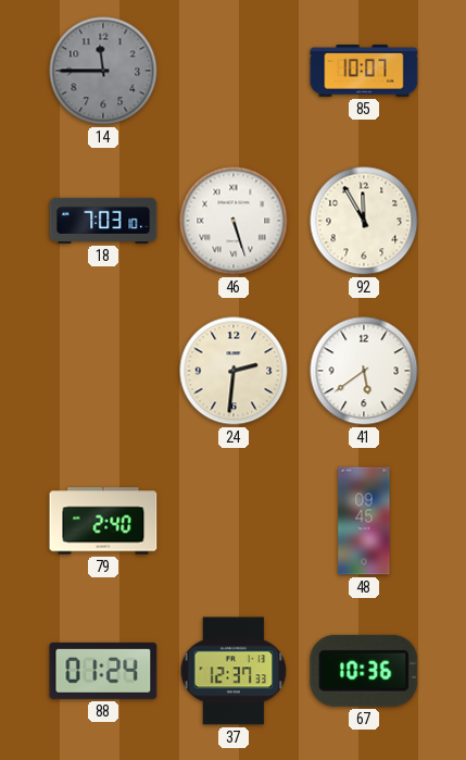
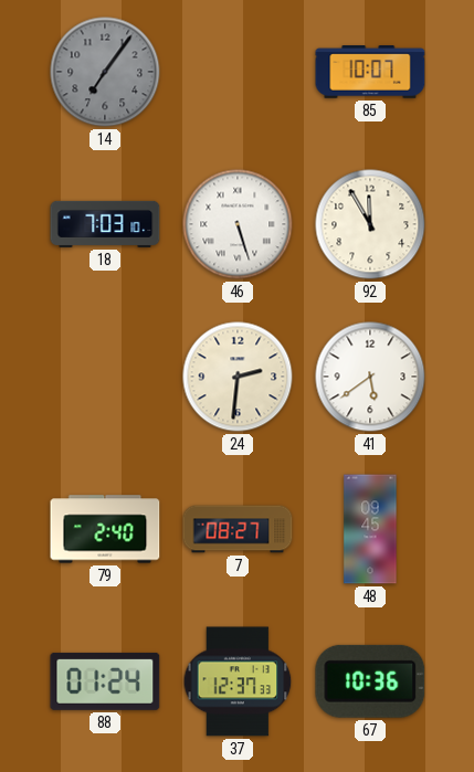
14: 11:45 -> 7:06 (105, 72)
7: none -> 08:27 (238, 529)
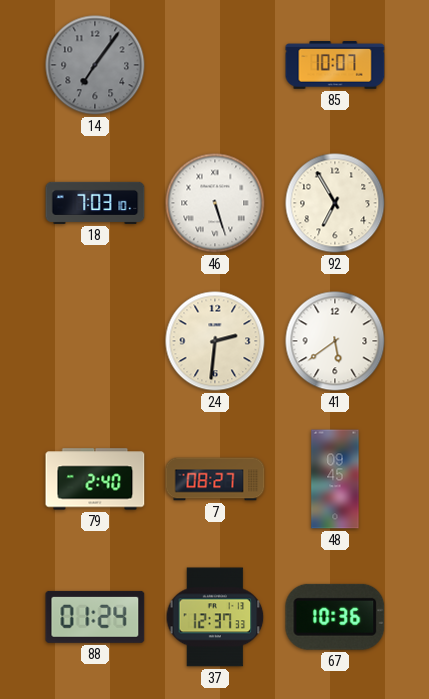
92: 11:55 -> 6:55 (335, 203)
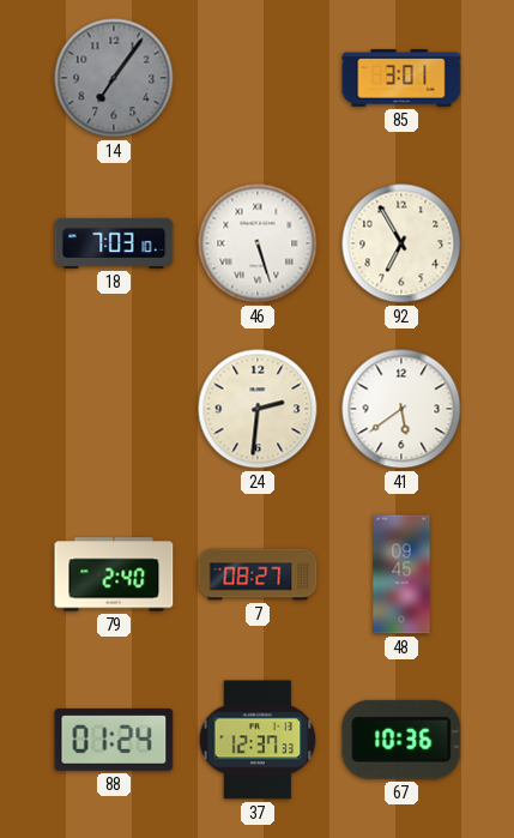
85: 10:07 -> 3:01 (401, 78)
